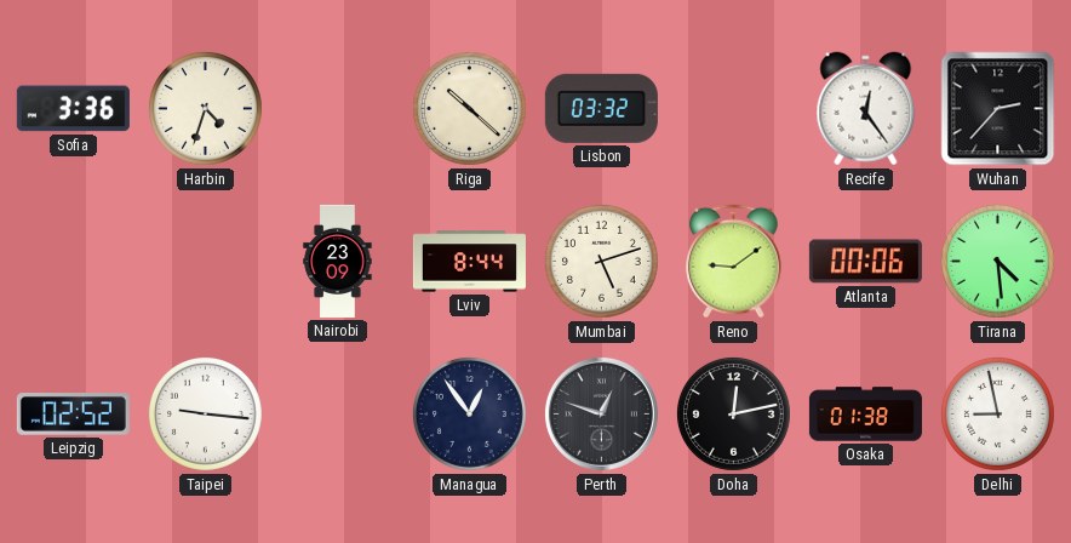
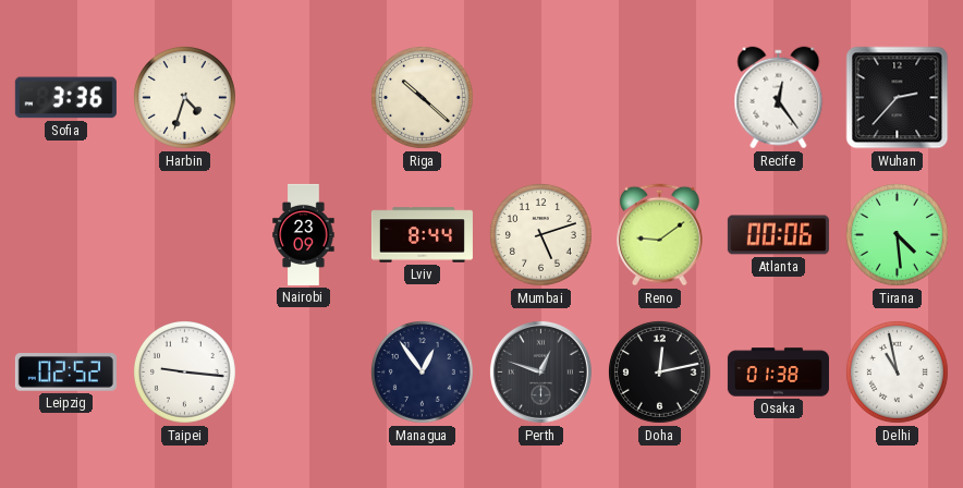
Lisbon: 03:32 -> none (601, 108)
Delhi: 8:58 -> 10:58 (897, 371)
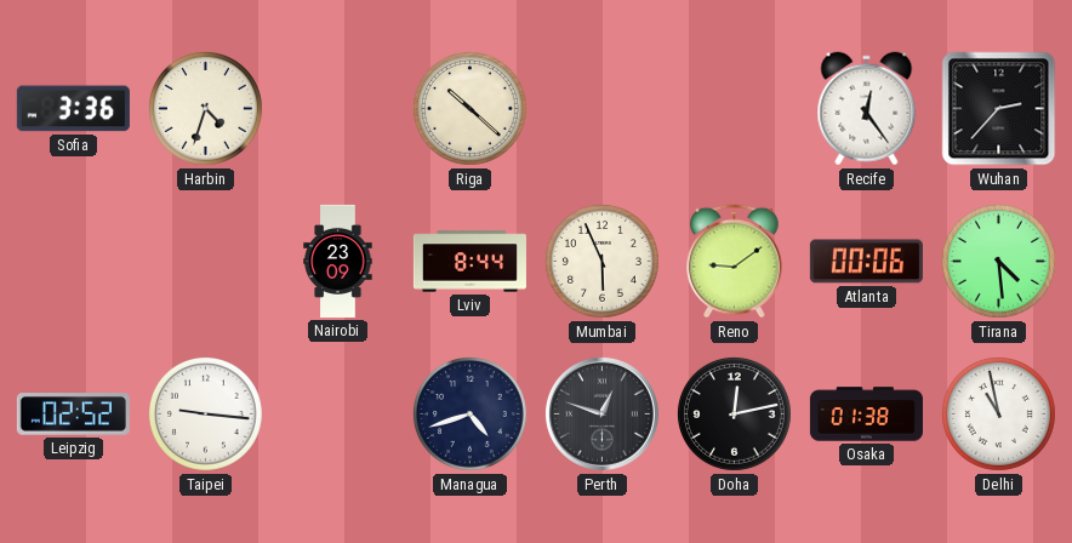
Mumbai: 5:12 -> 5:56 (601, 261)
Managua: 12:54 -> 4:42 (469, 413)
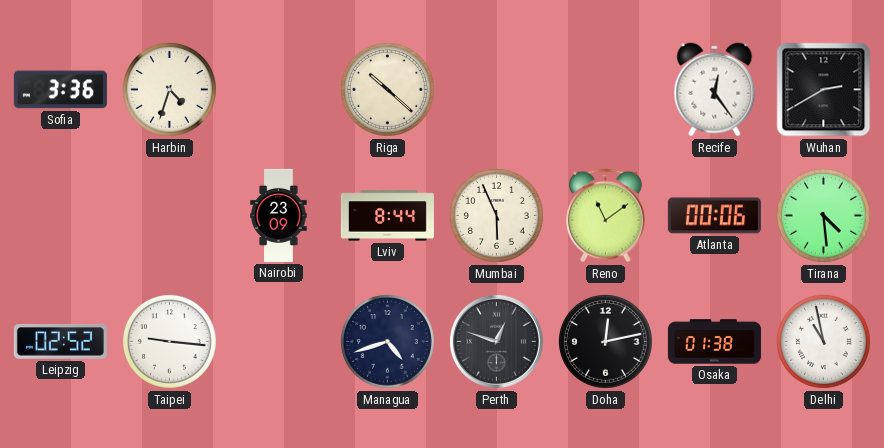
Wuhan: 2:37 -> 2:40 (824, 90)
Reno: 9:09 -> 11:09 (606, 216)
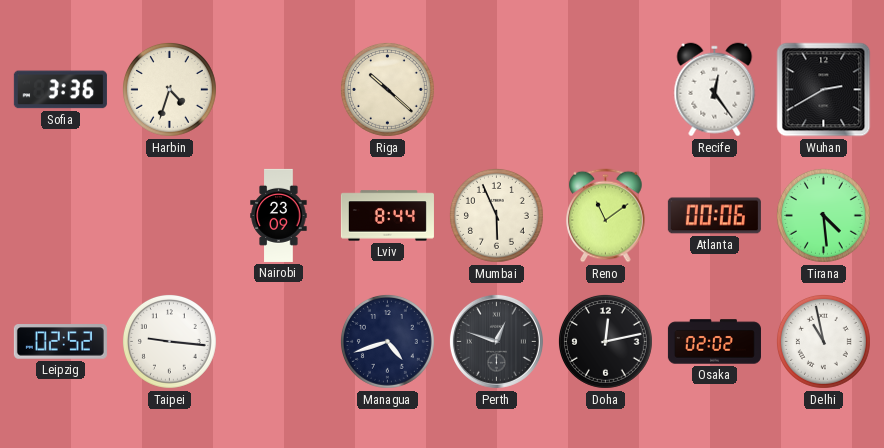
Osaka: 01:38 -> 02:02 (714, 342)
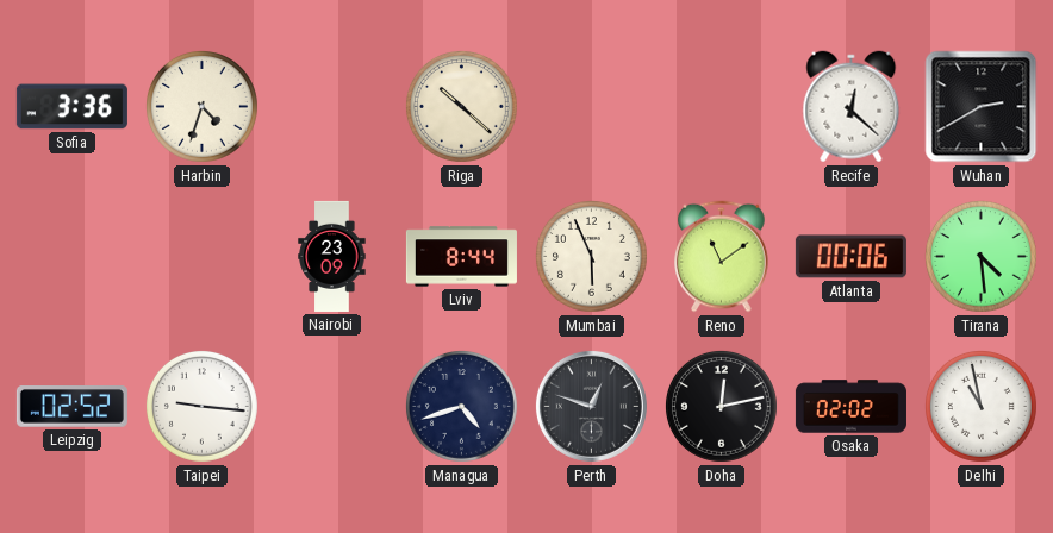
Recife: 12:24 -> 12:22 (852, 107)
